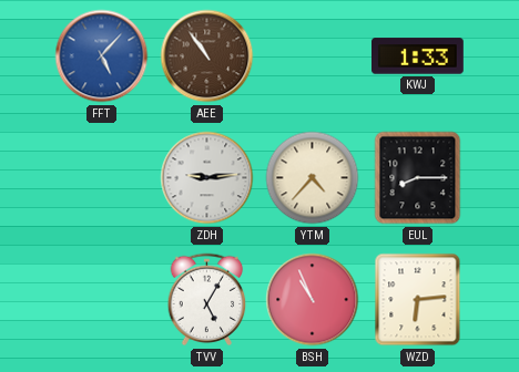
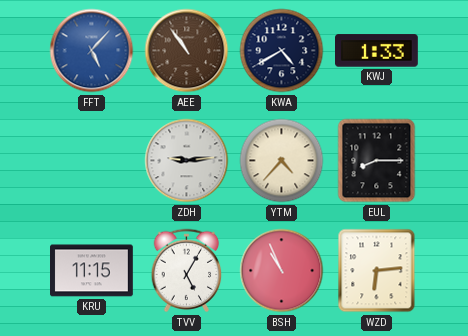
KWA: none -> 4:40 (282, 51)
KRU: none -> 11:15 (92, 271)
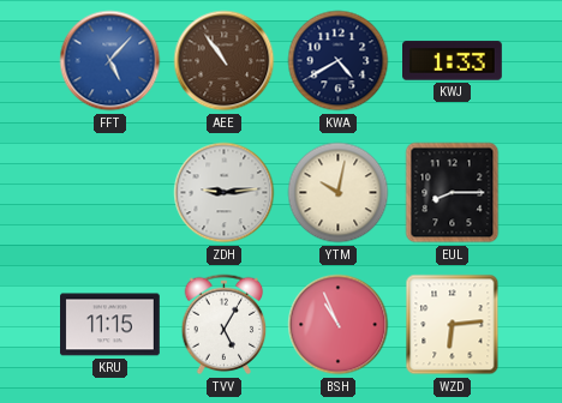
YTM: 4:37 -> 10:02 (339, 193)
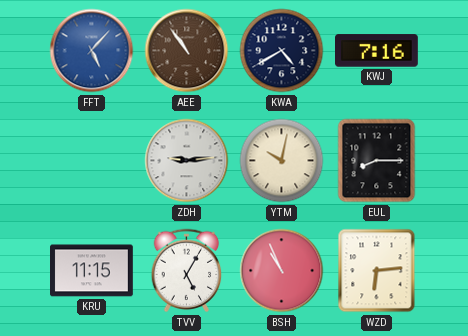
KWJ: 1:33 -> 7:16 (377, 51)
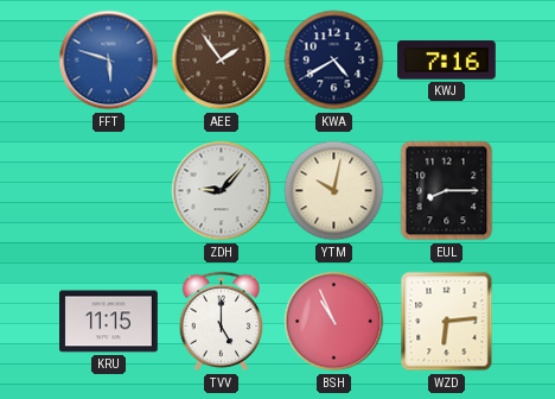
FFT: 5:07 -> 5:48 (109, 61)
AEE: 10:54 -> 1:54 (222, 61)
ZDH: 9:14 -> 9:07 (222, 191)
TVV: 5:05 -> 5:00 (222, 322)
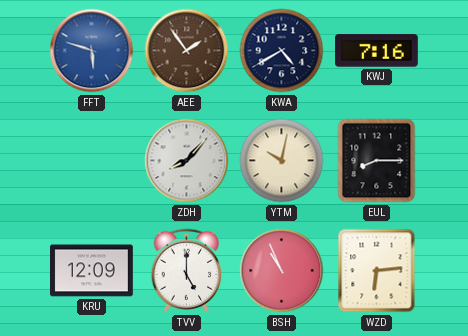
ZDH: 9:07 -> 8:07 (187, 161)
KRU: 11:15 -> 12:09 (92, 271)
